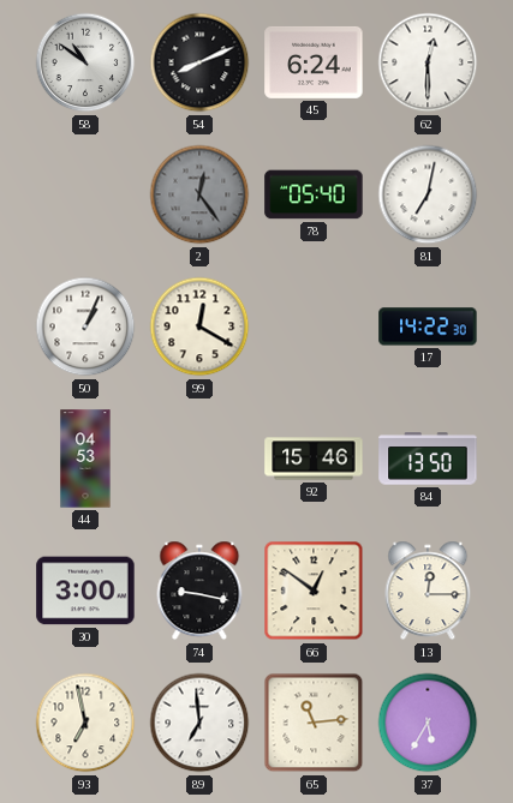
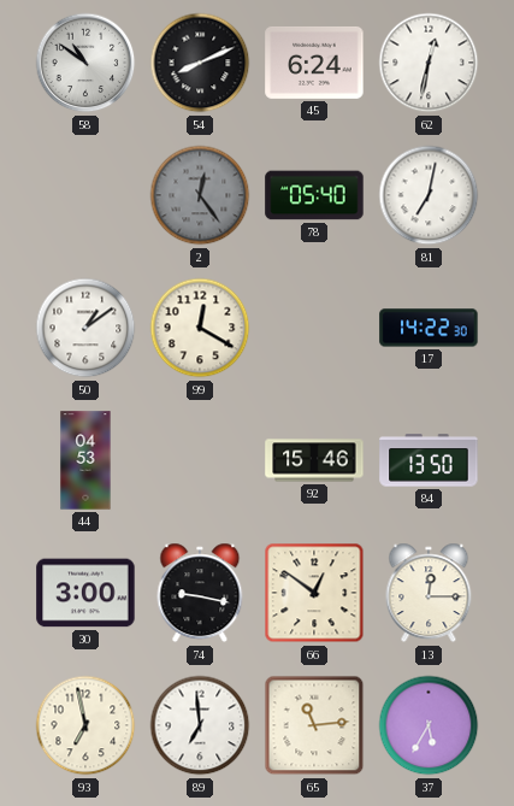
62: 12:30 -> 12:32 (429, 63)
50: 1:04 -> 1:09 (85, 328)
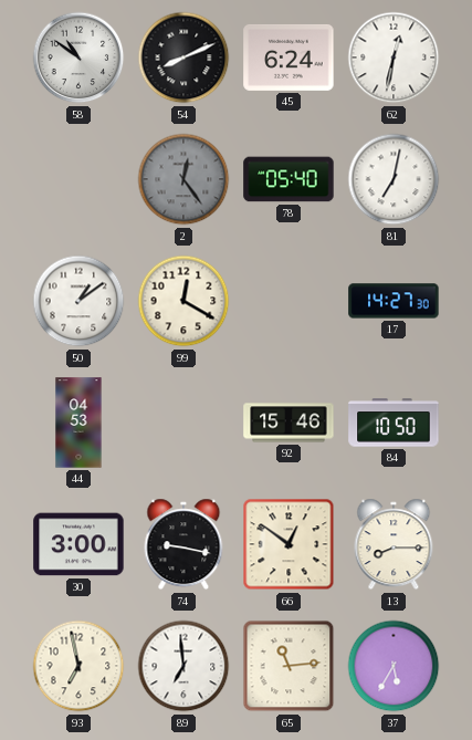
17: 14:22 -> 14:27 (394, 301)
84: 13:50 -> 10:50 (394, 423)
13: 12:15 -> 8:15 (394, 544)
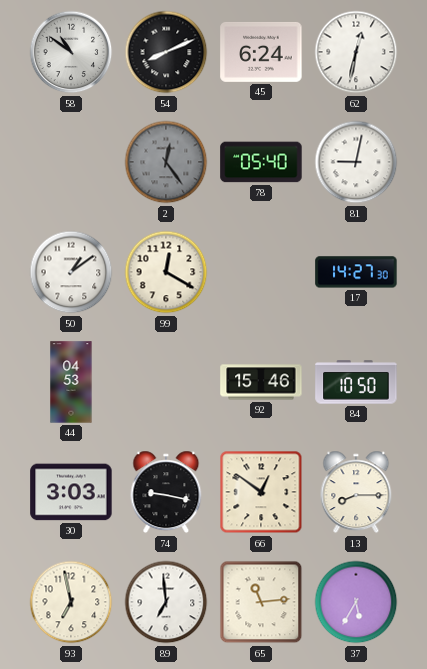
81: 7:02 -> 9:02 (356, 162)
30: 3:00 -> 3:03 (71, 492)
